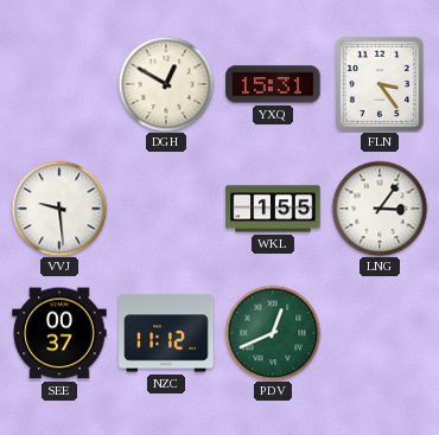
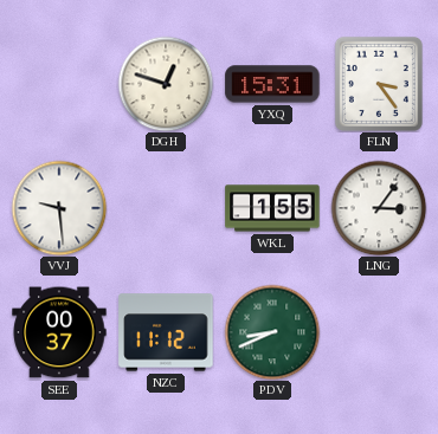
DGH: 12:50 -> 12:48 (166, 84)
PDV: 12:41 -> 8:41 (272, 332)
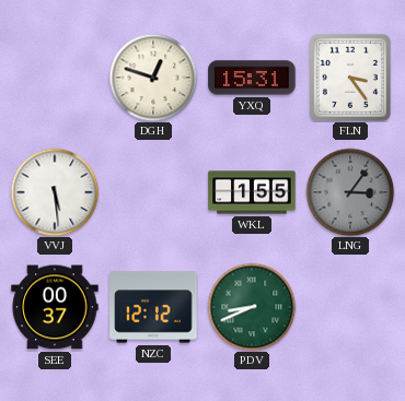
VVJ: 9:29 -> 5:29 (55, 192)
LNG dial: white -> grey (350, 192)
NZC: 11:12 -> 12:12 (153, 307)
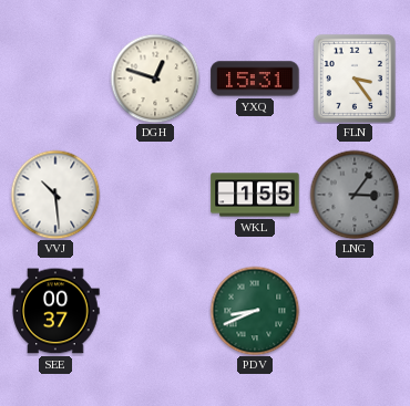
VVJ: 5:29 -> 10:29 (55, 195)
NZC: 12:12 -> none (153, 307)
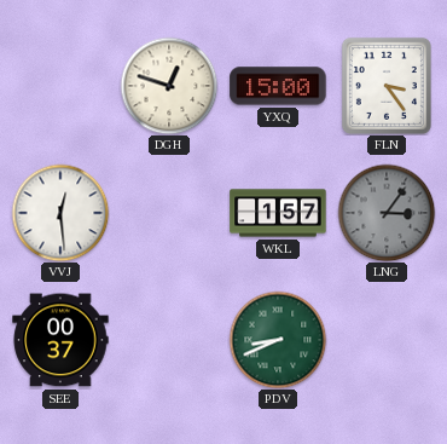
YXQ: 15:31 -> 15:00 (278, 86)
VVJ: 10:29 -> 12:29 (60, 213)
WKL: 1:55 -> 1:57 (278, 213)
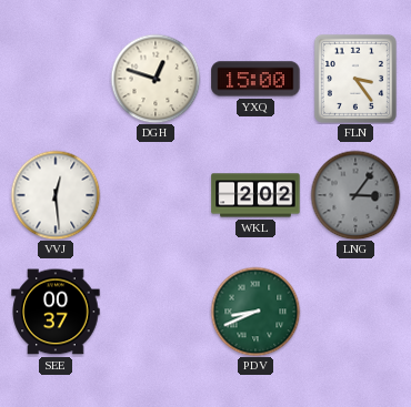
WKL: 1:57 -> 2:02 (255, 195)
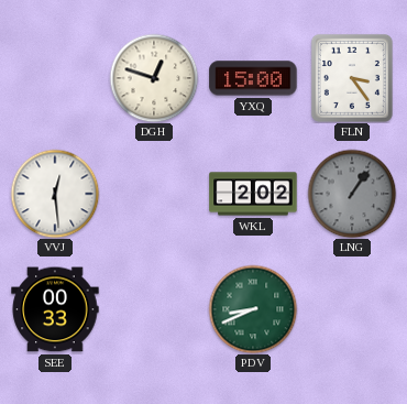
LNG: 3:06 -> 1:06 (352, 194)
SEE: 00:37 -> 00:33 (55, 309)
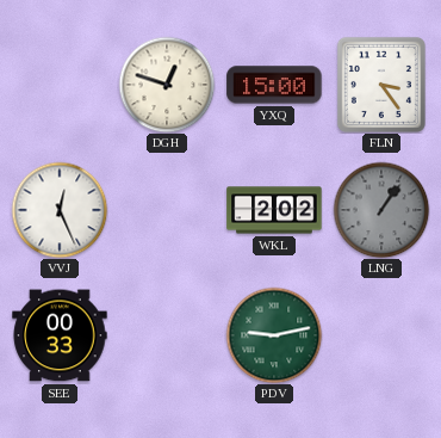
VVJ: 12:29 -> 12:26 (60, 210)
PDV: 8:41 -> 9:13 (274, 335)
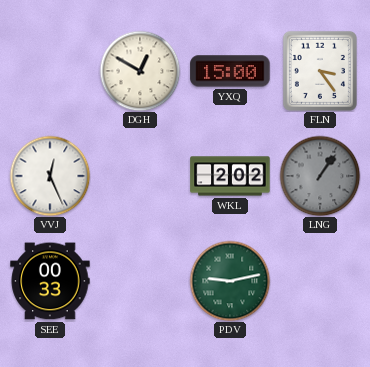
DGH: 12:48 -> 12:50 (140, 71)
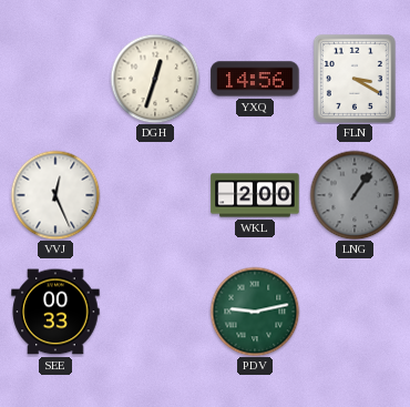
DGH: 12:50 -> 12:33 (155, 79)
YXQ: 15:00 -> 14:56 (255, 79)
FLN: 3:24 -> 3:20 (355, 79)
WKL: 2:02 -> 2:00 (255, 195)
